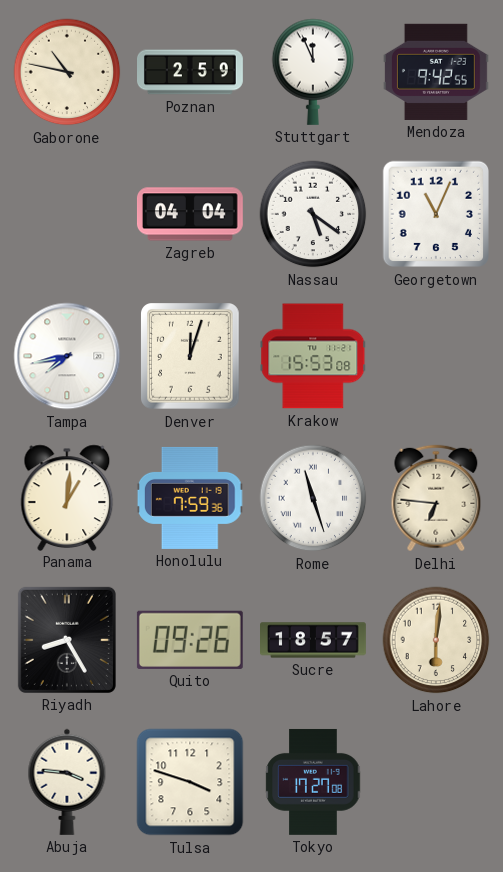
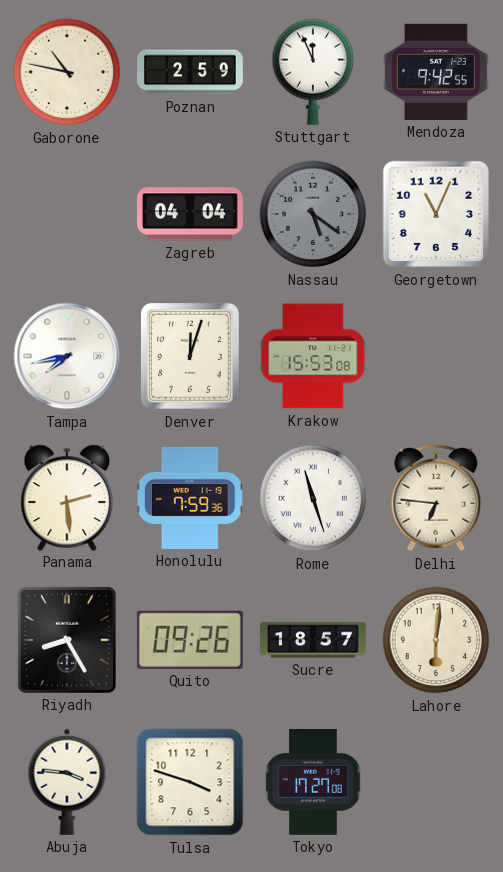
Nassau dial: white -> grey (313, 214)
Panama: 1:01 -> 2:29 (67, 497)
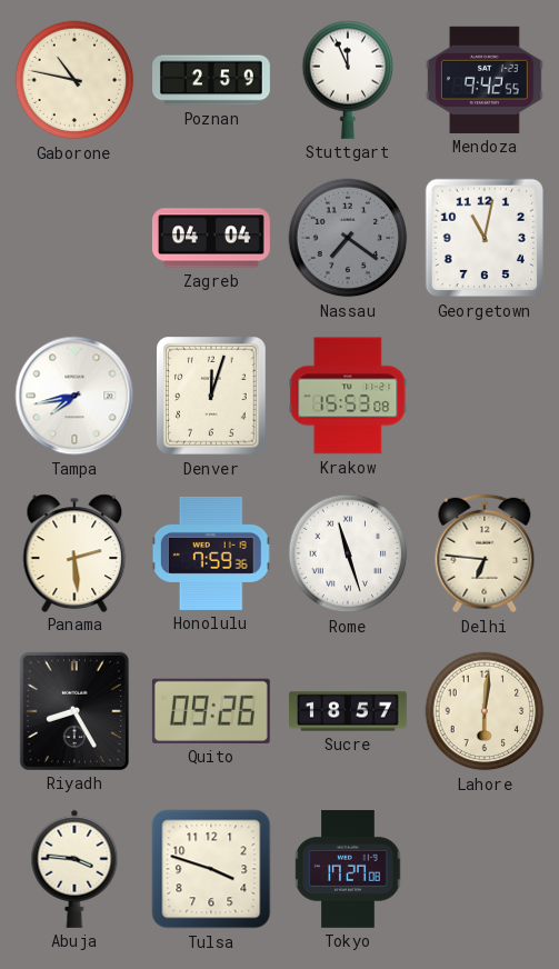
Nassau: 5:21 -> 7:21 (348, 238)
Georgetown: 11:04 -> 11:02 (485, 238)
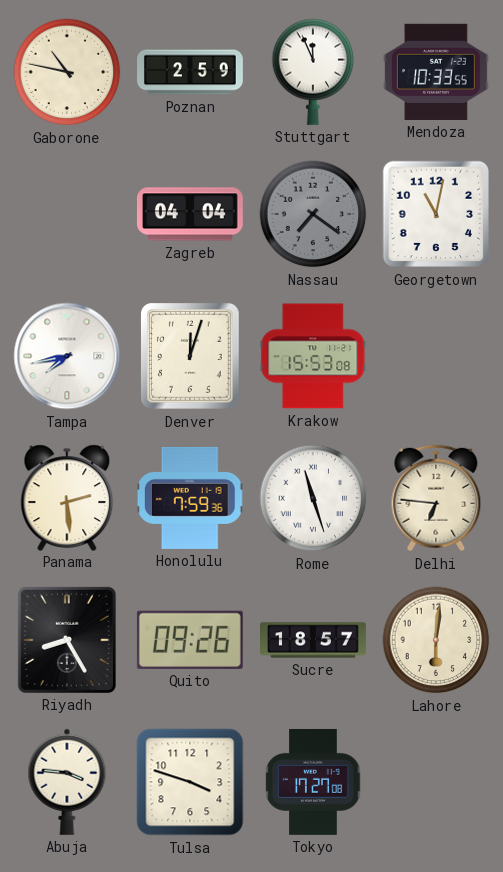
Mendoza: 9:42 -> 10:33 (436, 72)
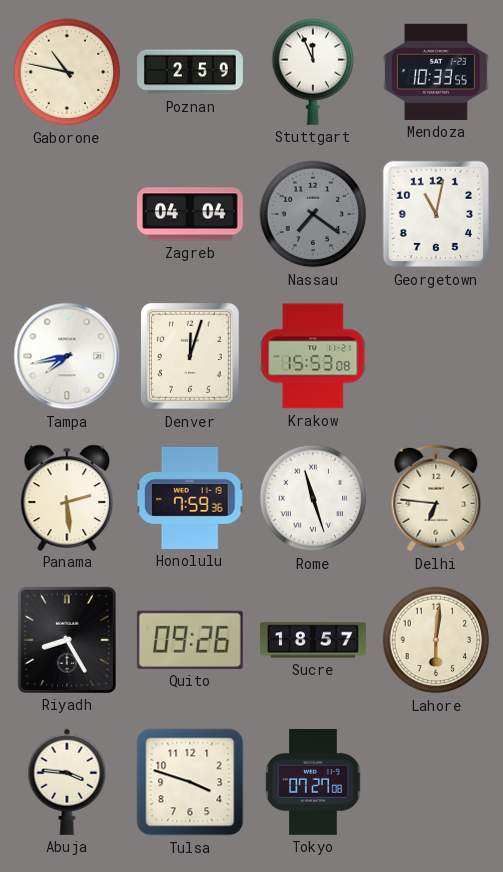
Tokyo: 17:27 -> 07:27 (313, 782)
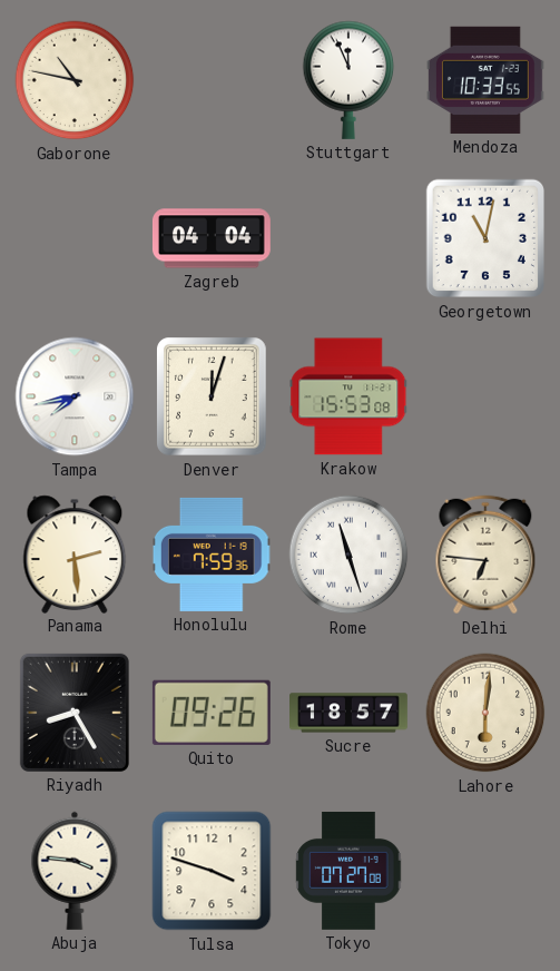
Poznan: 2:59 -> none (191, 72)
Nassau: 7:21 -> none (313, 214)
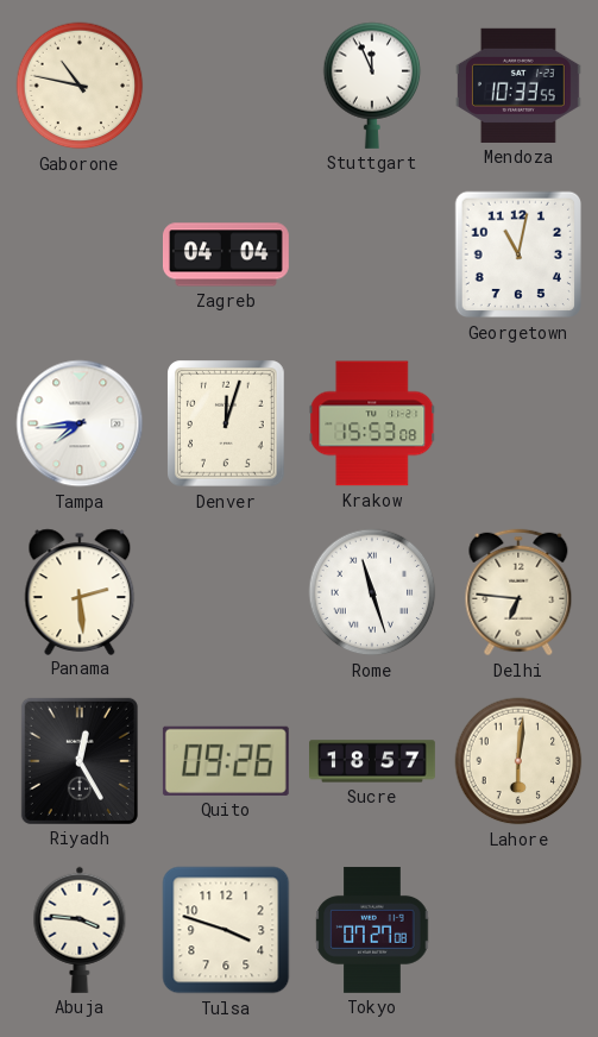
Tampa: 7:43 -> 7:44 (80, 423)
Honolulu: 7:59 -> none (212, 555)
Riyadh: 8:25 -> 12:25 (80, 761)
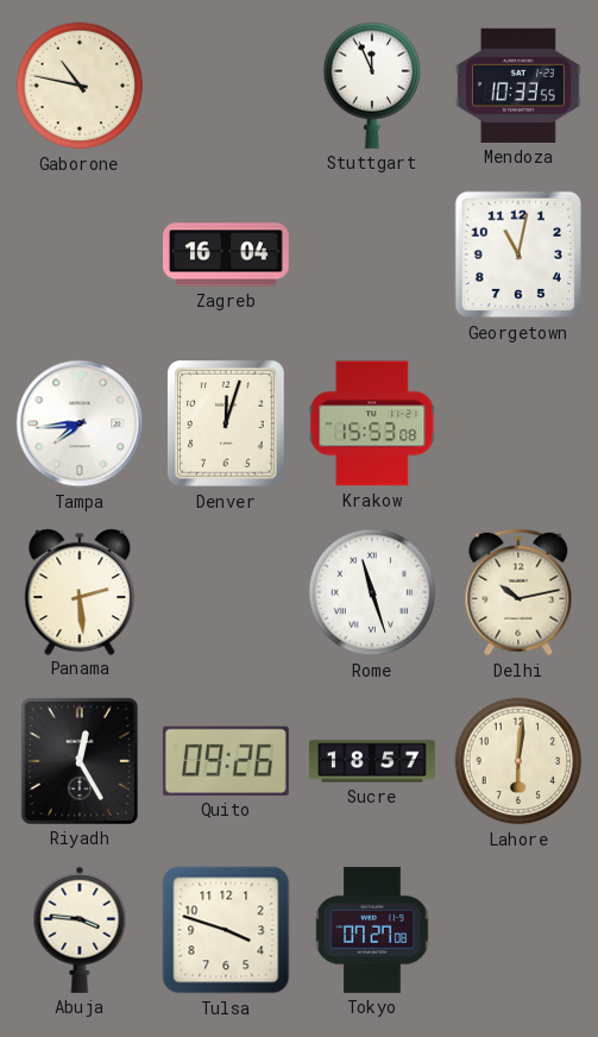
Zagreb: 04:04 -> 16:04 (226, 254)
Delhi: 6:46 -> 10:13 (518, 592)
